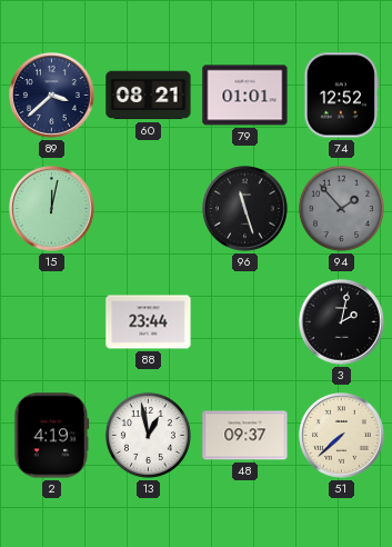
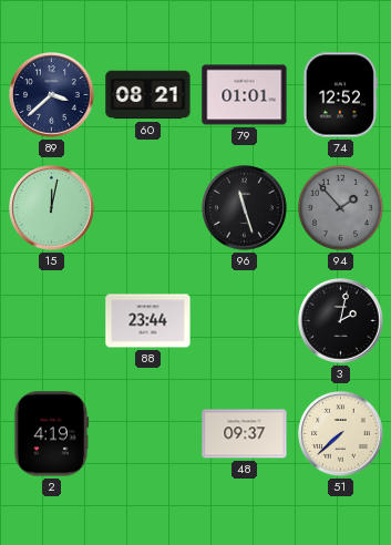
13: 12:58 -> none (148, 435)
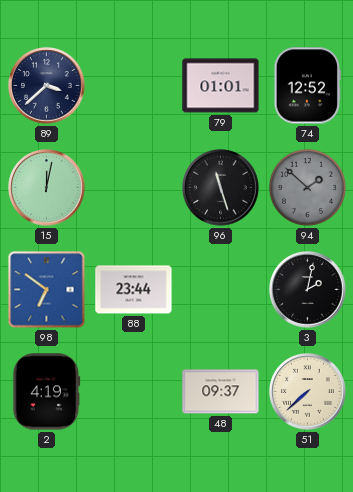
60: 08:21 -> none (148, 95)
94: 1:53 -> 1:52 (307, 187)
98: none -> 6:51 (47, 290)
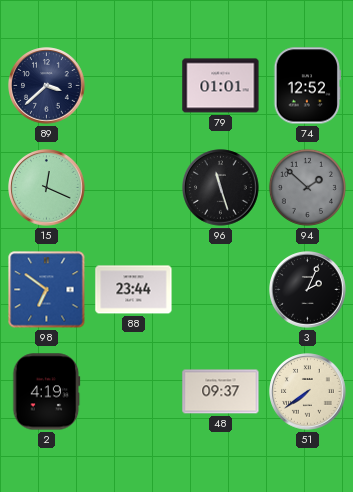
15: 12:02 -> 12:19 (47, 188)
3: 2:02 -> 2:04 (308, 290)
51: 7:38 -> 7:39 (308, 392)
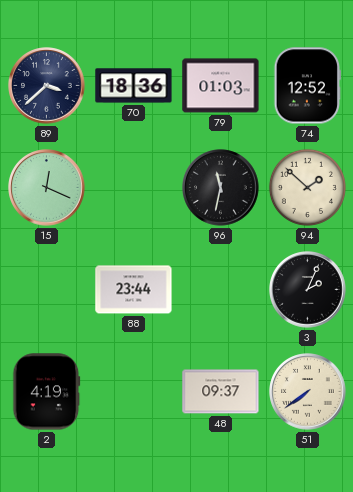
70: none -> 18:36 (134, 86)
79: 01:01 -> 01:03 (221, 86)
96: 11:27 -> 11:32 (221, 188)
94 dial: grey -> cream (307, 187)
98: 6:51 -> none (47, 290)
